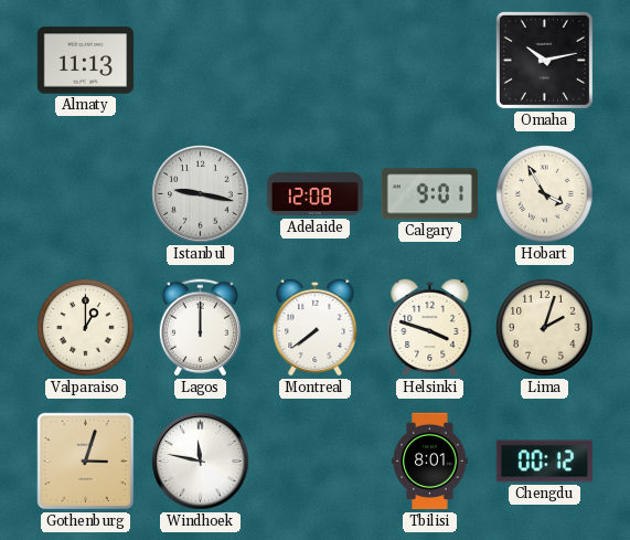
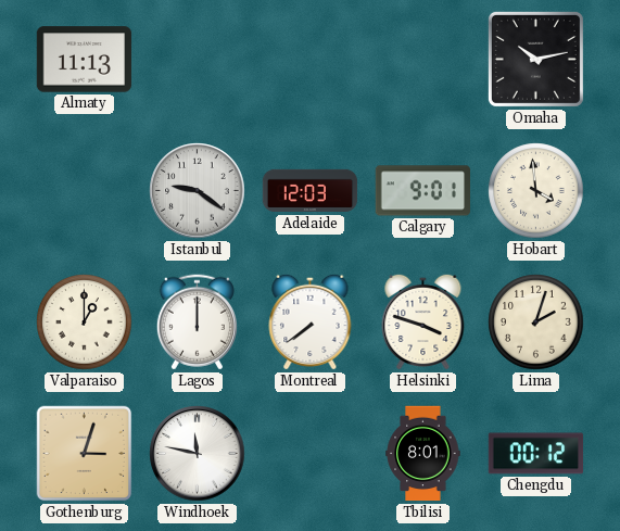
Istanbul: 9:17 -> 9:21 (198, 191)
Adelaide: 12:08 -> 12:03 (311, 191)
Hobart: 3:55 -> 3:59 (536, 191)
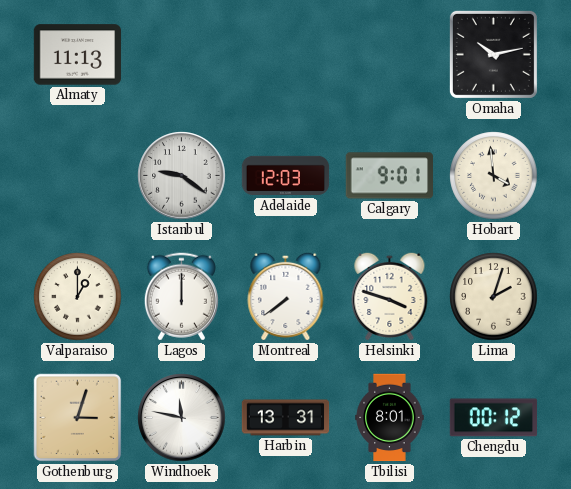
Harbin: none -> 13:31 (286, 418)
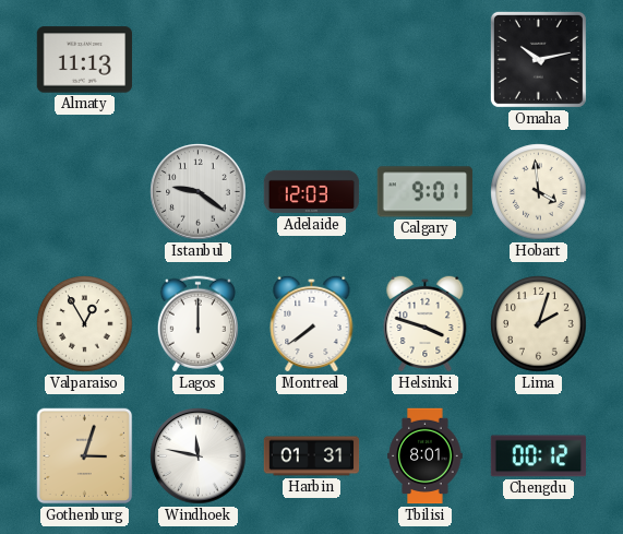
Valparaiso: 1:00 -> 12:55 (85, 324)
Harbin: 13:31 -> 01:31 (312, 456)
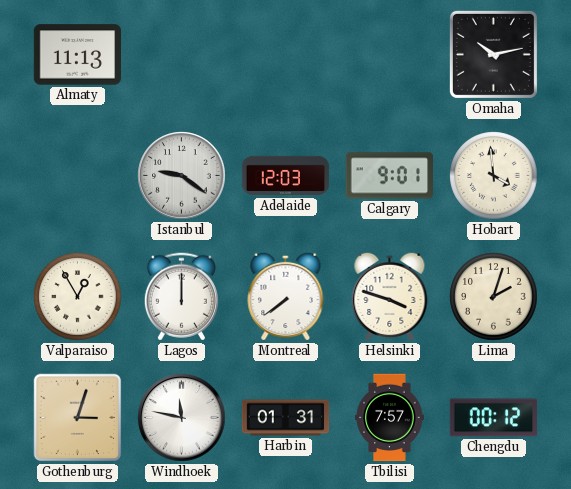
Tbilisi: 8:01 -> 7:57 (390, 418)
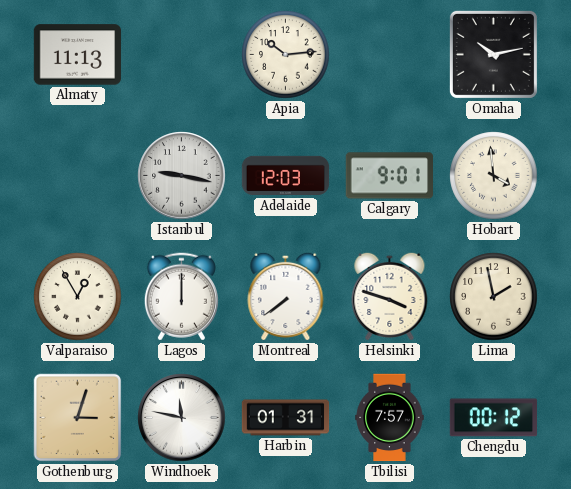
Apia: none -> 10:14 (286, 55)
Istanbul: 9:21 -> 9:17 (182, 176)
Lima: 2:03 -> 1:58 (494, 297)
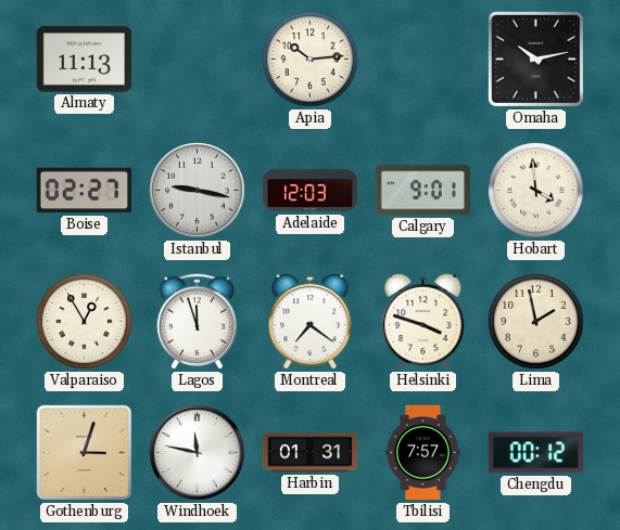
Boise: none -> 02:27 (84, 191)
Lagos: 12:00 -> 11:57 (197, 322)
Montreal: 7:39 -> 7:21 (311, 321)
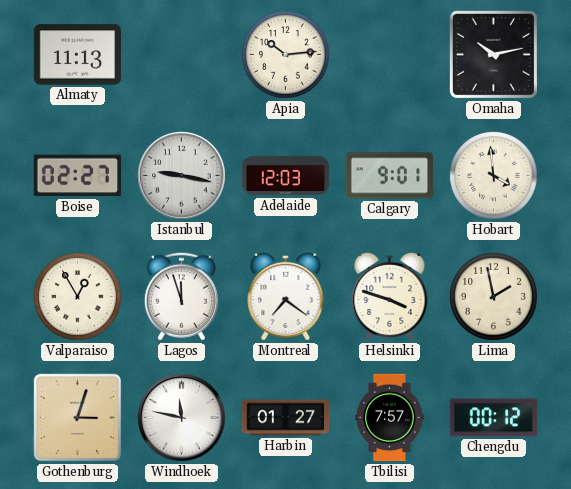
Harbin: 01:31 -> 01:27 (286, 418)
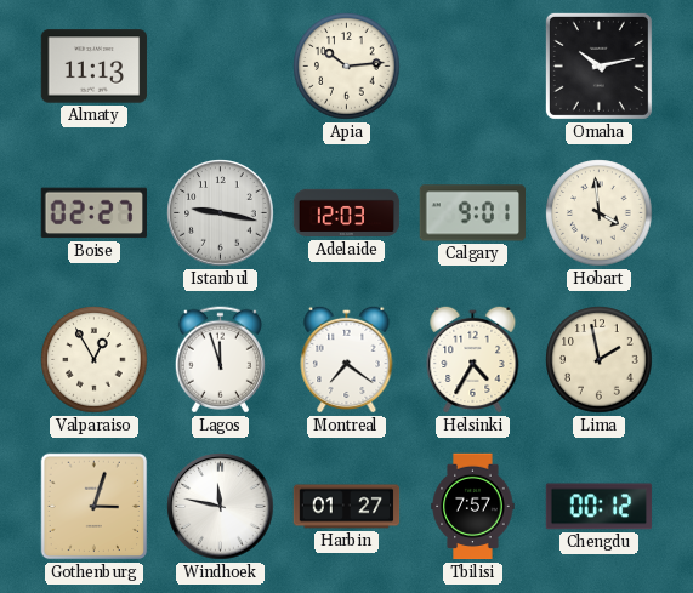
Helsinki: 3:48 -> 4:35 (473, 359)
